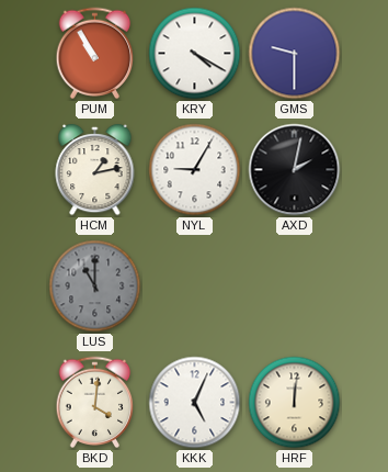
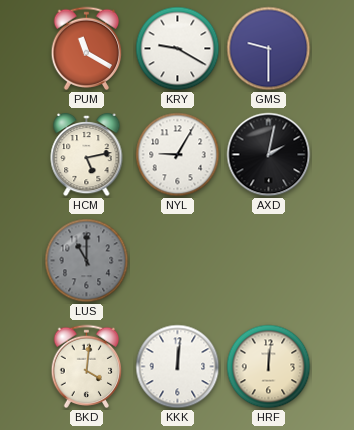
PUM: 10:55 -> 11:20 (87, 49)
KRY: 4:20 -> 9:20 (178, 49)
HCM: 1:13 -> 5:13 (87, 155)
KKK: 5:04 -> 12:01 (178, 367)
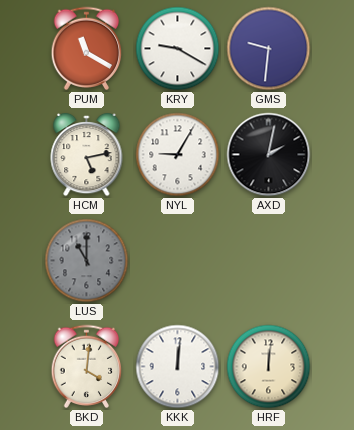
GMS: 9:30 -> 9:31 (269, 49)
